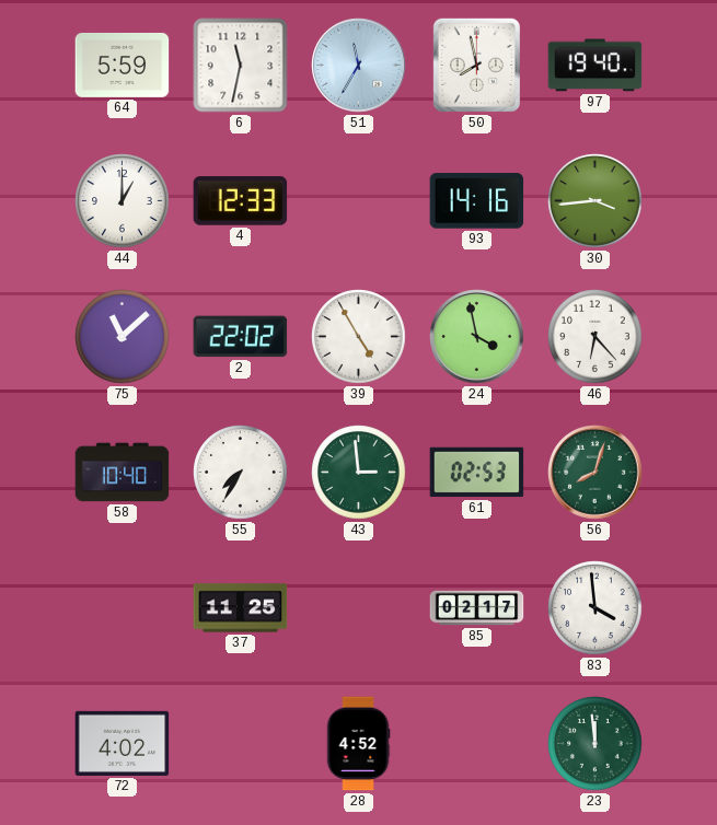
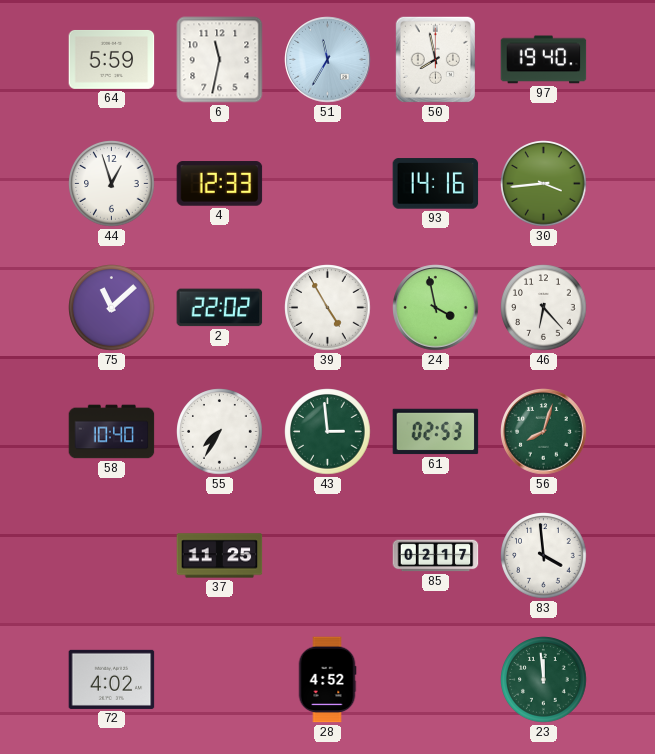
44: 1:00 -> 12:57 (112, 184)
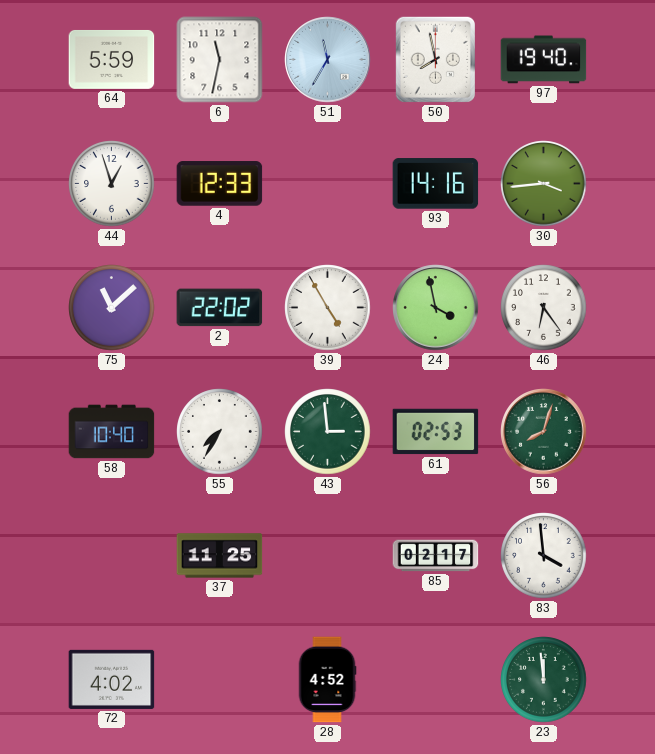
46: 6:23 -> 6:24 (544, 308)
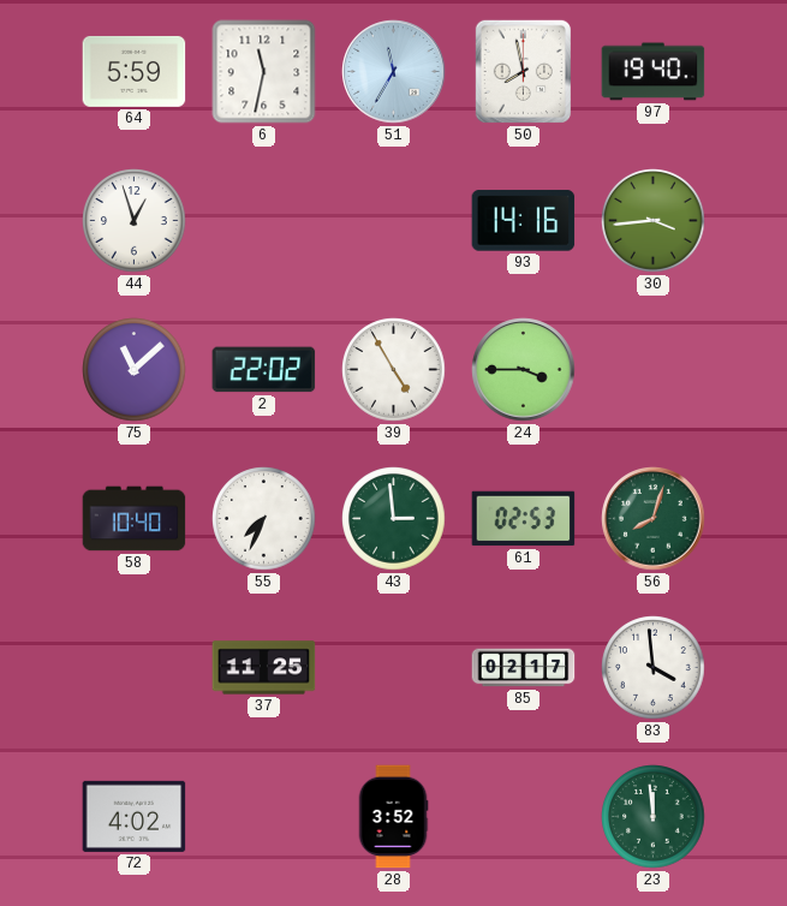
4: 12:33 -> none (220, 184)
24: 3:58 -> 3:45 (524, 370)
46: 6:24 -> none (544, 308)
55: 7:35 -> 7:34 (264, 519)
28: 4:52 -> 3:52 (393, 817)
